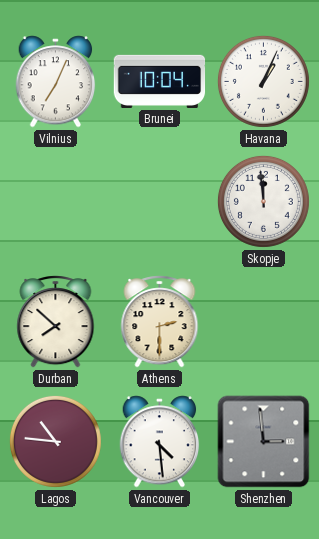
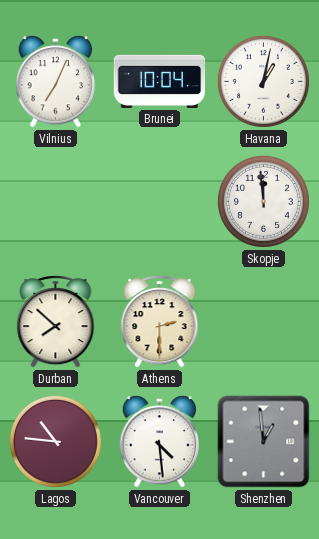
Havana: 1:04 -> 1:02 (263, 81)
Shenzhen: 2:59 -> 12:59 (264, 442)
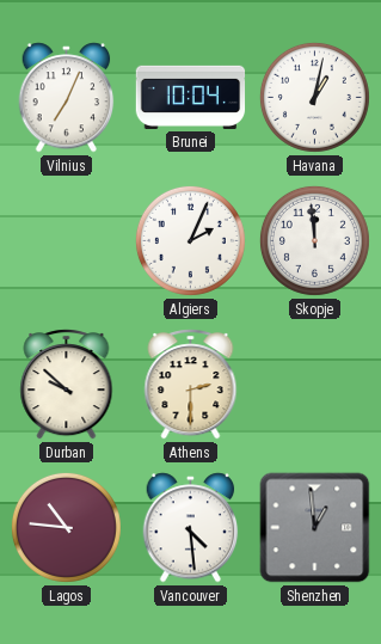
Algiers: none -> 2:04 (190, 240)
Durban: 7:52 -> 9:52 (67, 385)
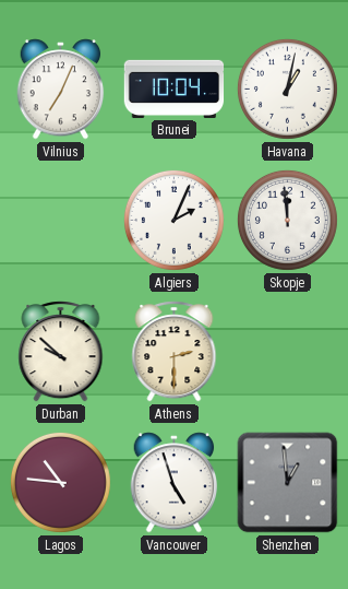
Vancouver: 4:29 -> 4:57 (175, 483)
